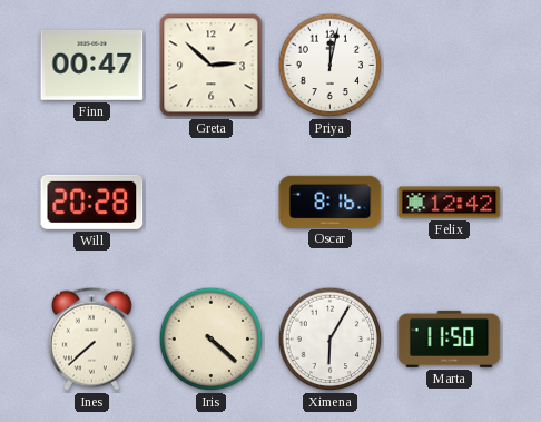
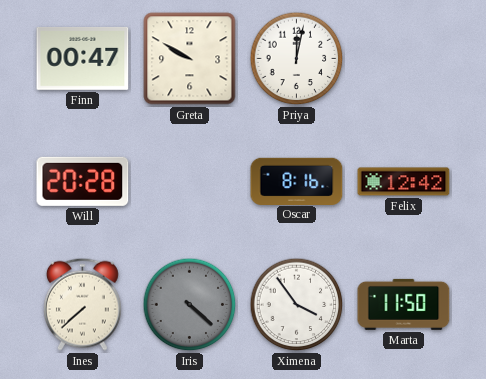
Greta: 2:52 -> 9:50 (190, 59)
Iris dial: cream -> grey (190, 305)
Ximena: 6:05 -> 3:54 (297, 305)
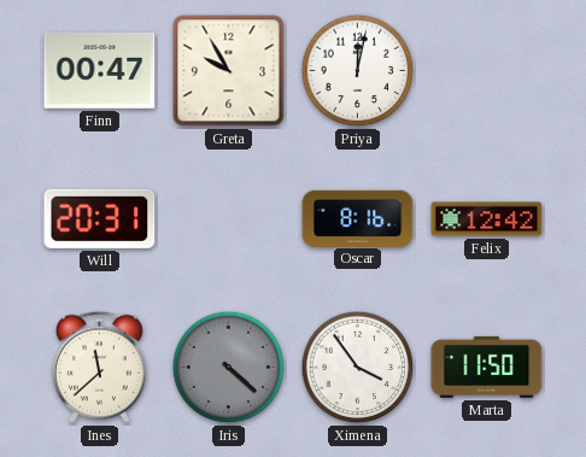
Greta: 9:50 -> 9:55 (229, 71)
Will: 20:28 -> 20:31 (100, 218)
Ines: 7:38 -> 11:38 (99, 367)
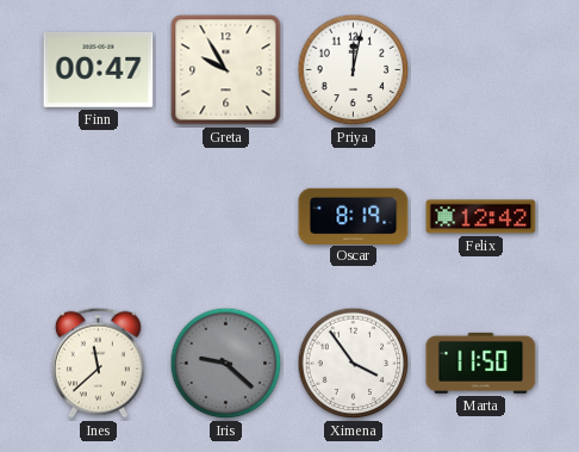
Will: 20:31 -> none (100, 218)
Oscar: 8:16 -> 8:19 (354, 216)
Iris: 4:22 -> 9:22 (226, 364)
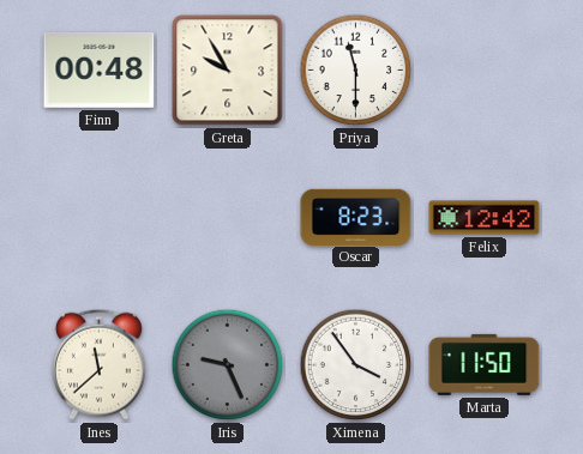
Finn: 00:47 -> 00:48 (100, 71)
Priya: 12:02 -> 11:30 (356, 71)
Oscar: 8:19 -> 8:23 (356, 217)
Iris: 9:22 -> 9:26 (228, 365)
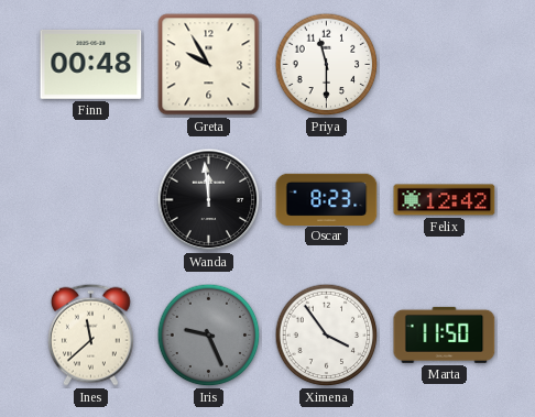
Wanda: none -> 11:59 (209, 200)
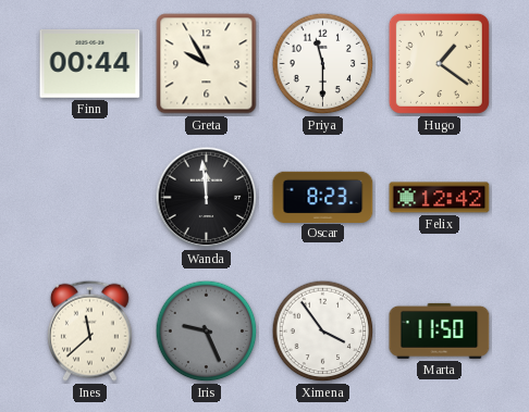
Finn: 00:48 -> 00:44 (90, 64)
Hugo: none -> 1:21 (439, 63)
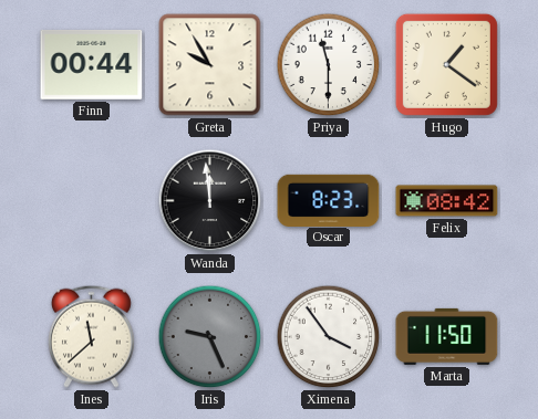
Felix: 12:42 -> 08:42 (447, 201)
